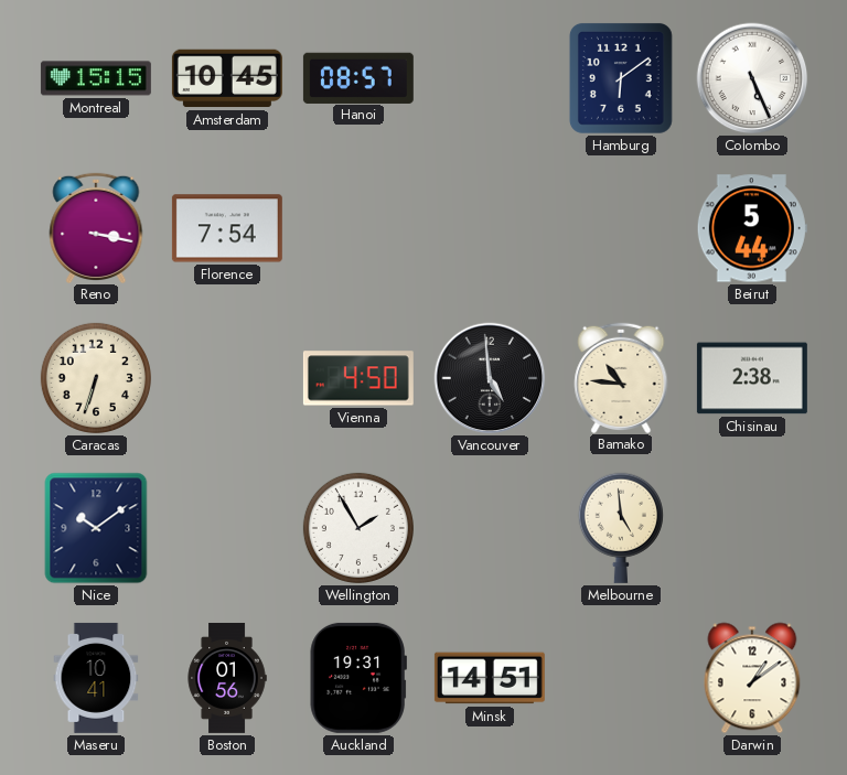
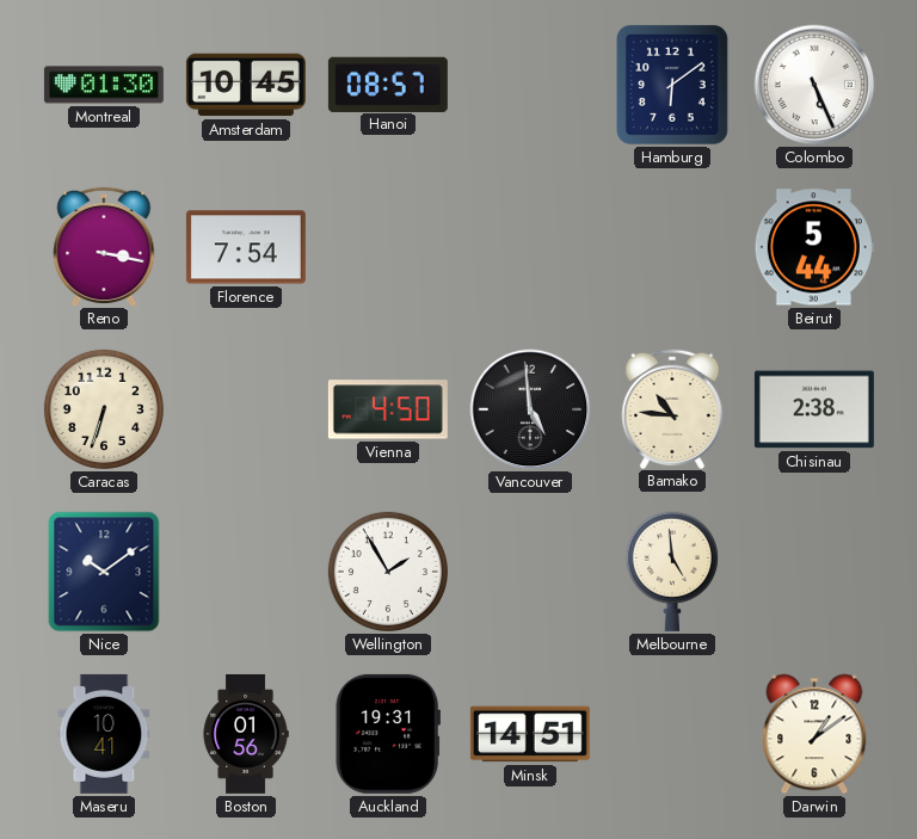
Montreal: 15:15 -> 01:30 (104, 85)
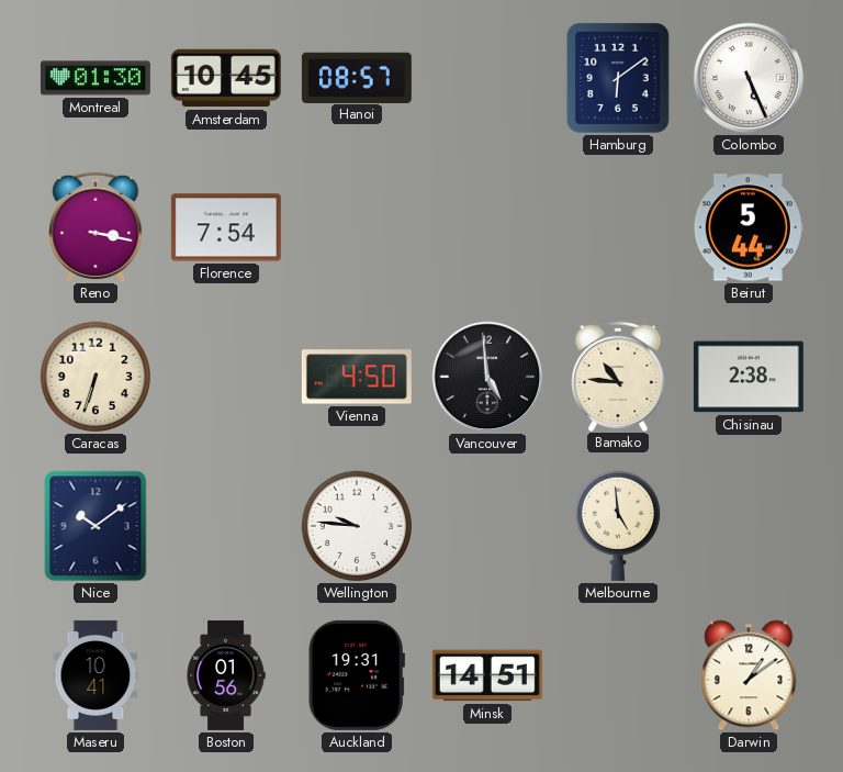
Wellington: 1:55 -> 9:46 (357, 526)
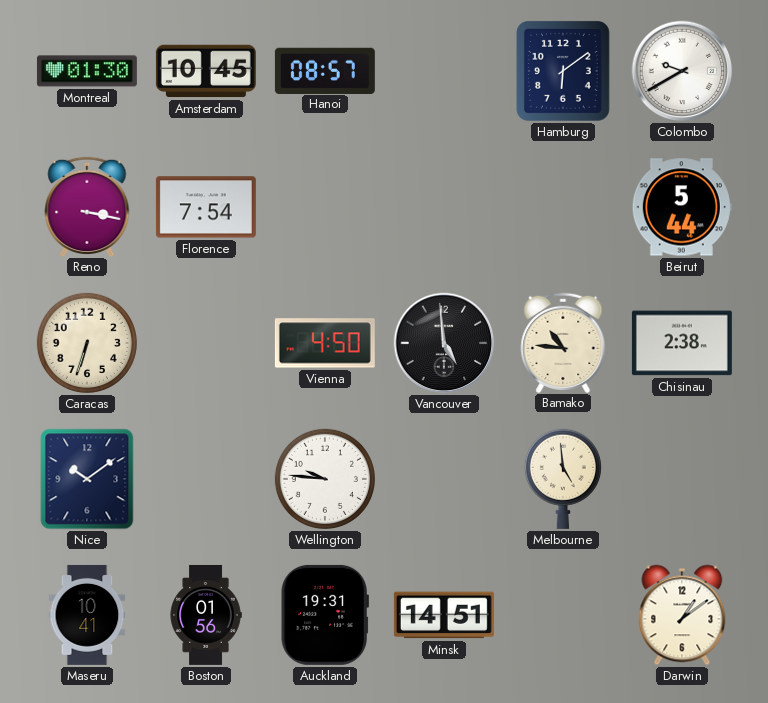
Colombo: 5:26 -> 9:40 (682, 71)
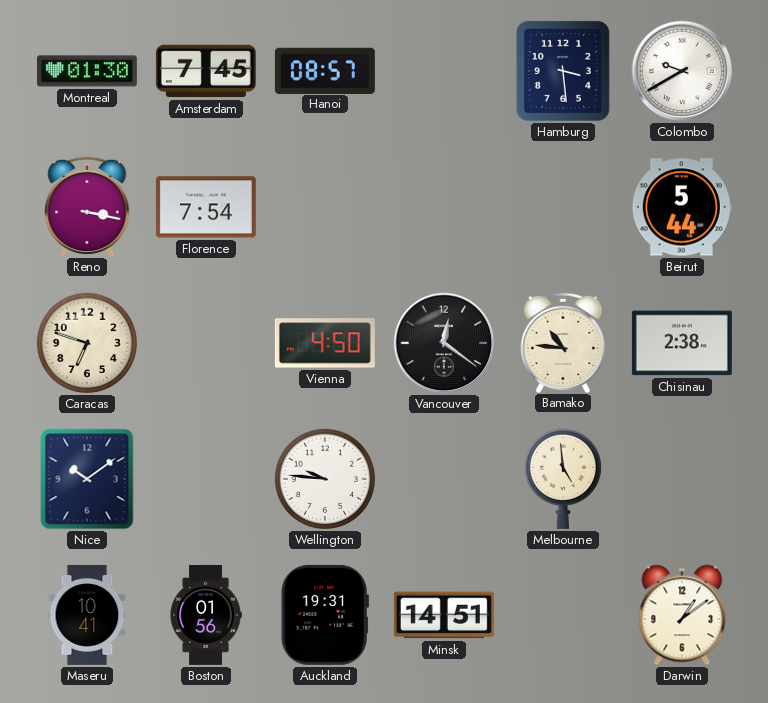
Amsterdam: 10:45 -> 7:45 (206, 71)
Hamburg: 6:09 -> 3:29 (563, 71)
Caracas: 6:33 -> 6:48 (87, 343)
Vancouver: 4:59 -> 12:21 (444, 343)
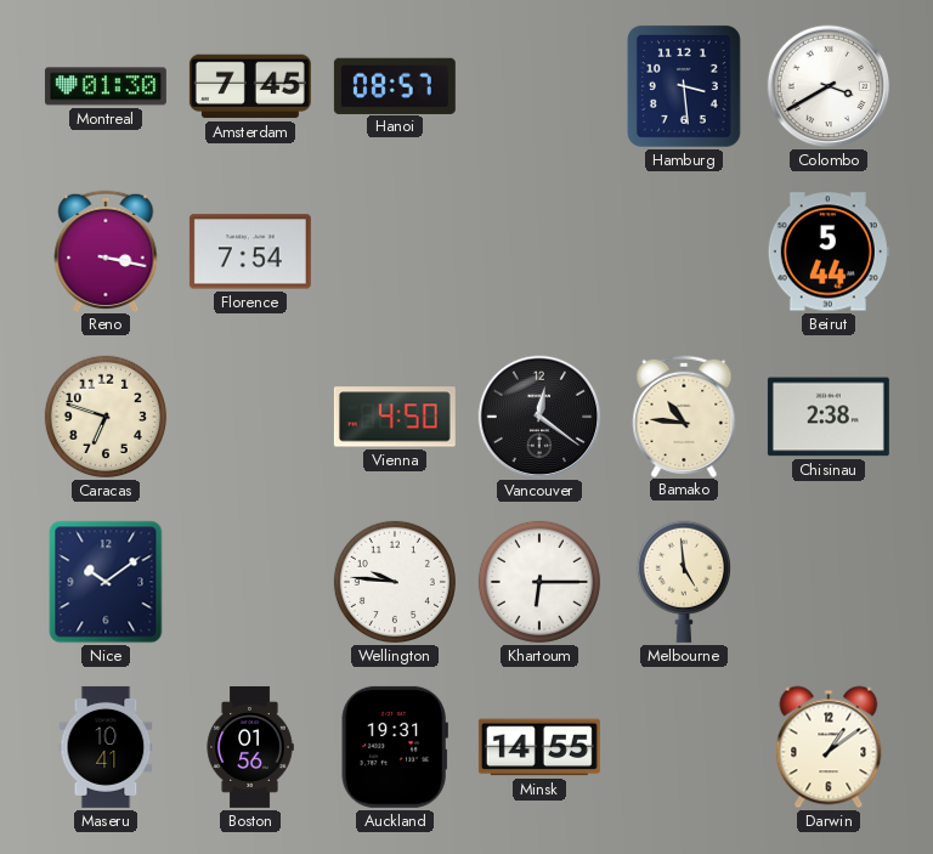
Colombo: 9:40 -> 3:40 (829, 86)
Khartoum: none -> 6:15 (539, 582)
Minsk: 14:51 -> 14:55 (539, 747)
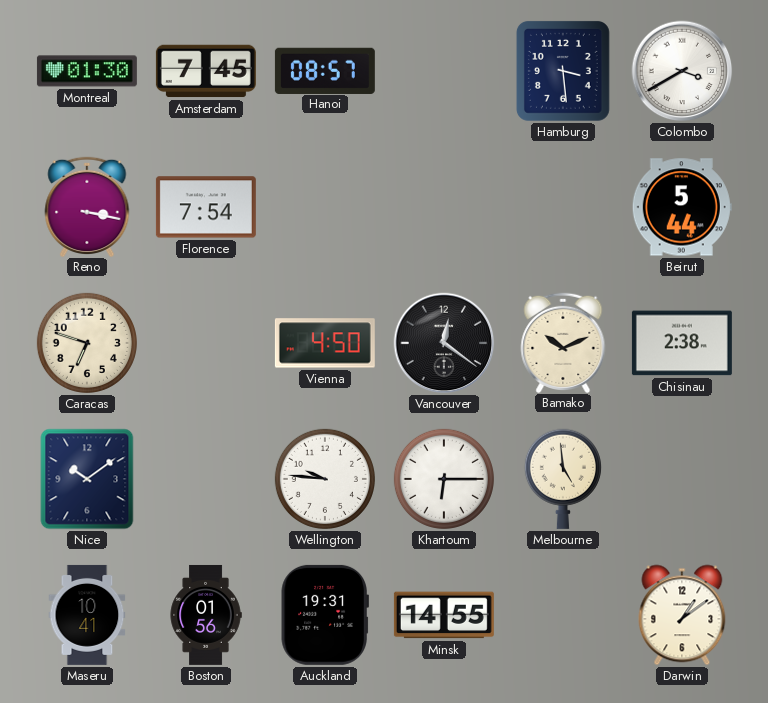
Bamako: 10:46 -> 10:11 (563, 342)
